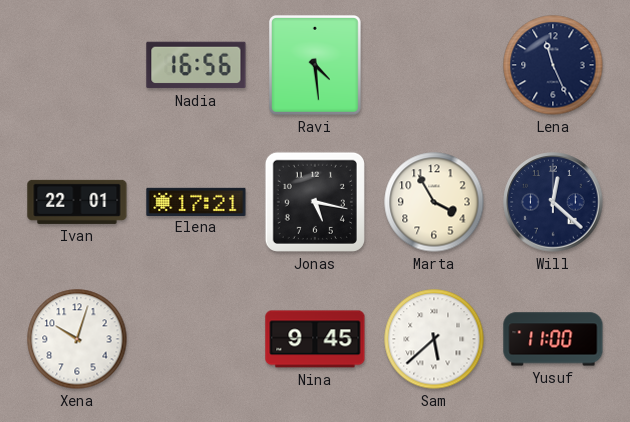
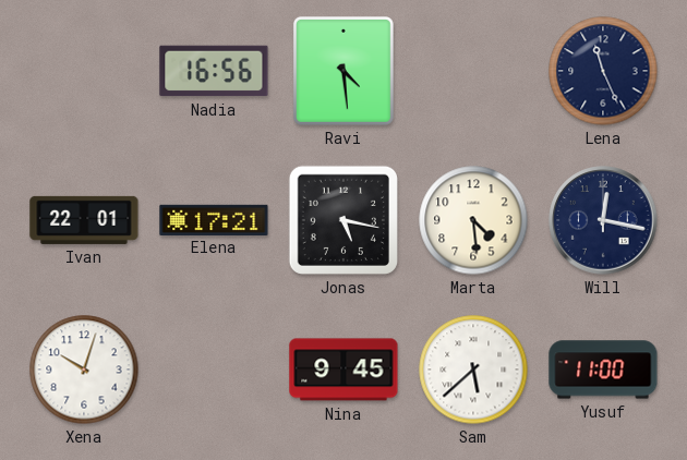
Marta: 3:55 -> 4:29 (473, 220)
Will: 12:22 -> 12:17 (603, 220)
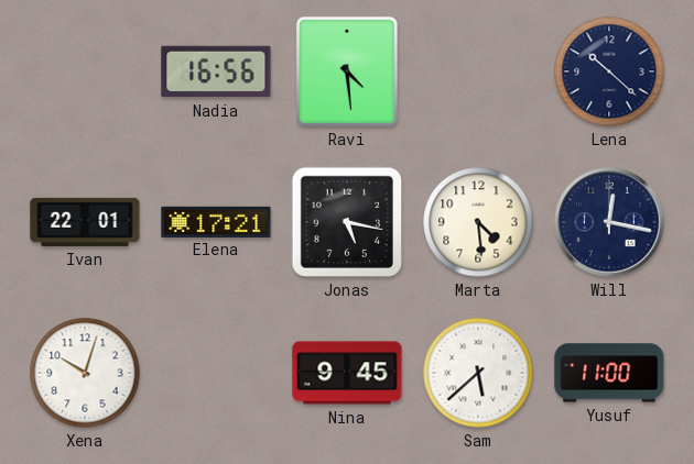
Lena: 11:26 -> 10:22 (609, 71)
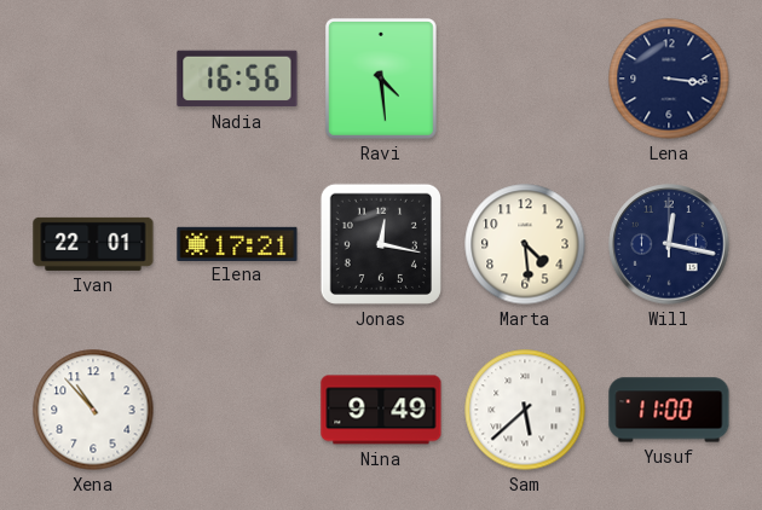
Lena: 10:22 -> 3:16 (669, 79)
Jonas: 5:17 -> 12:17 (381, 244)
Xena: 10:03 -> 10:53 (93, 410)
Nina: 9:45 -> 9:49 (381, 410)
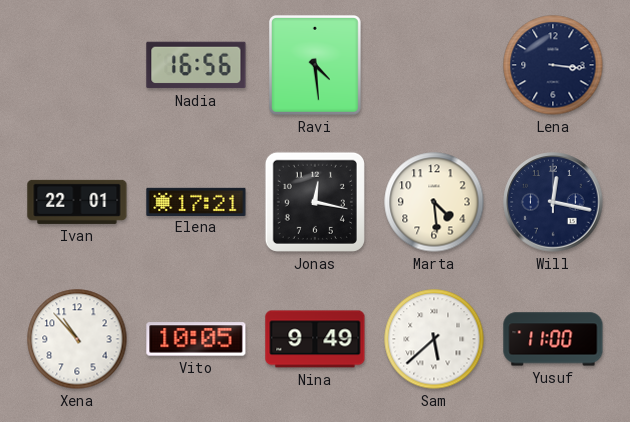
Vito: none -> 10:05 (196, 339)
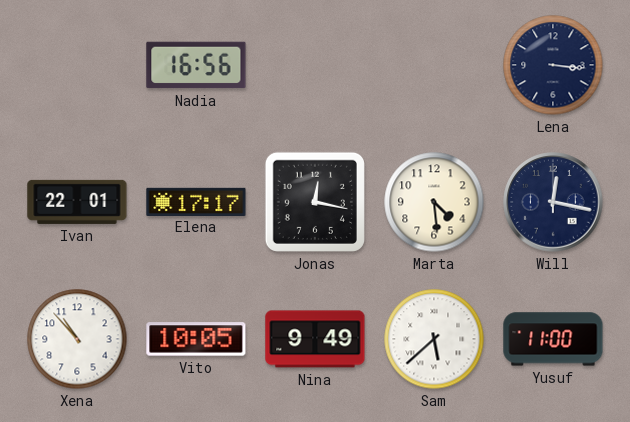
Ravi: 4:29 -> none (315, 66)
Elena: 17:21 -> 17:17 (196, 201)
